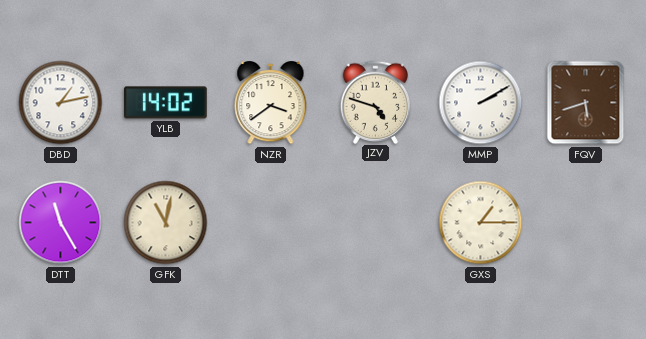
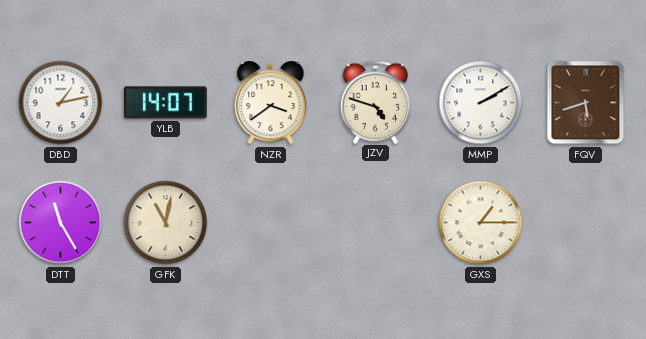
YLB: 14:02 -> 14:07 (166, 103)
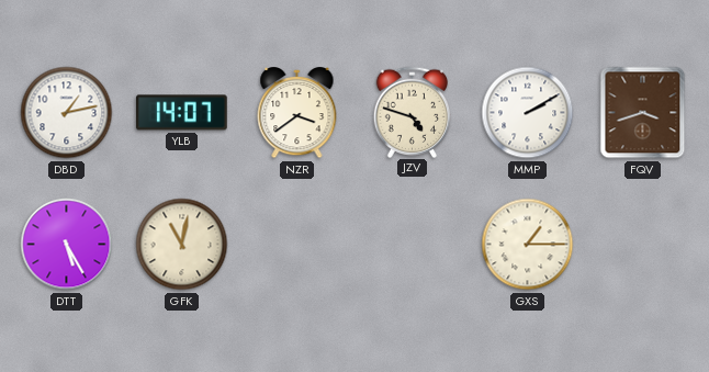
FQV: 5:42 -> 3:42 (643, 113)
DTT: 11:25 -> 5:25 (67, 245)
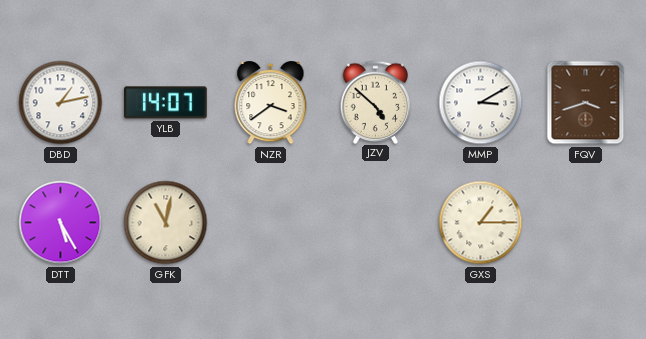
JZV: 4:48 -> 4:52 (376, 102)
MMP: 2:10 -> 3:10 (481, 103)
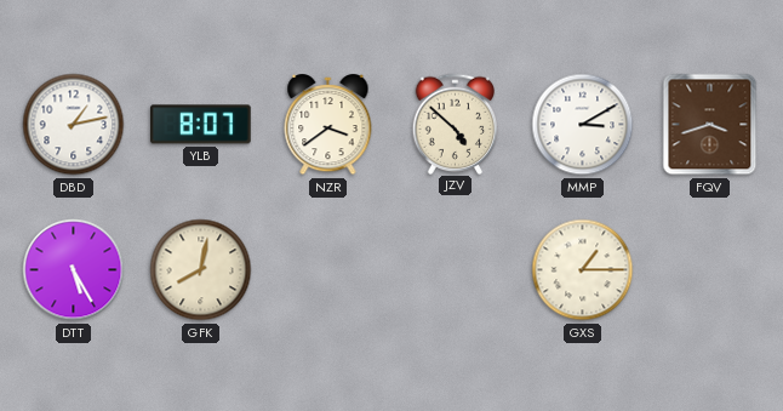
YLB: 14:07 -> 8:07 (201, 125)
GFK: 11:02 -> 8:02 (201, 270)
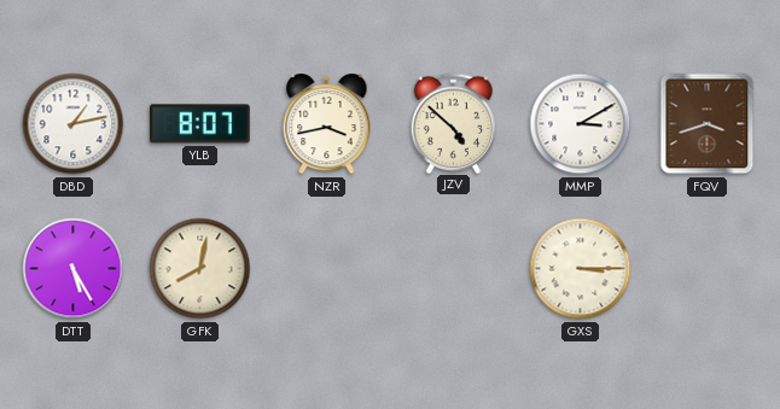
NZR: 3:39 -> 3:43 (327, 124)
GXS: 1:15 -> 3:15 (581, 269)
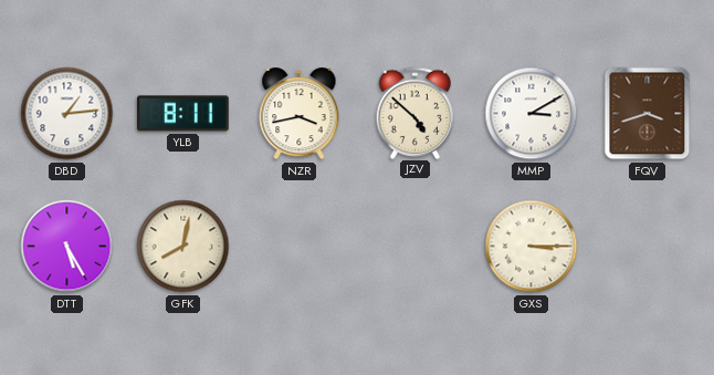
DBD: 1:13 -> 1:14 (67, 114)
YLB: 8:07 -> 8:11 (183, 114)
